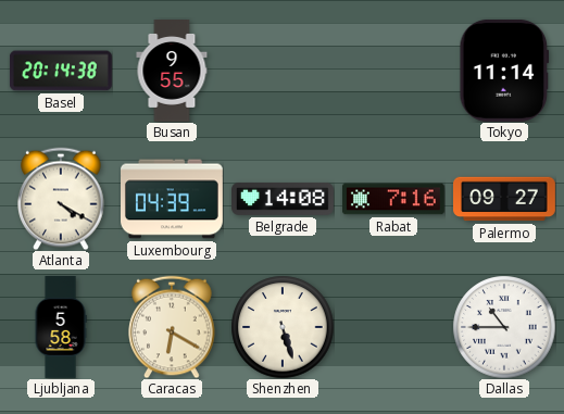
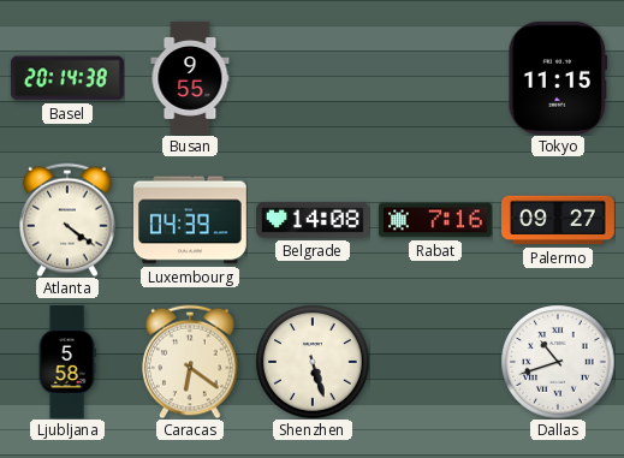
Tokyo: 11:14 -> 11:15 (558, 78)
Atlanta: 4:20 -> 4:21 (67, 220)
Caracas: 6:20 -> 6:21 (190, 362)
Dallas: 10:45 -> 10:42 (558, 362)
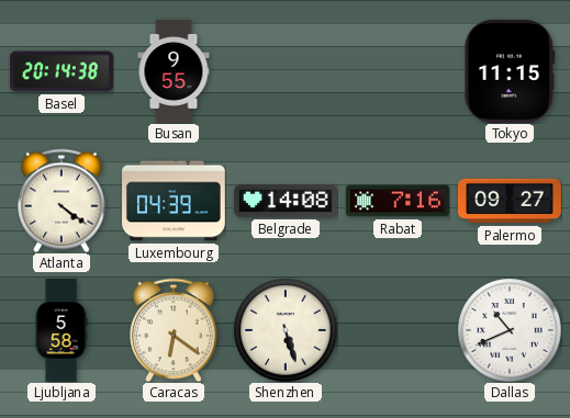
Dallas: 10:42 -> 10:41 (510, 330)
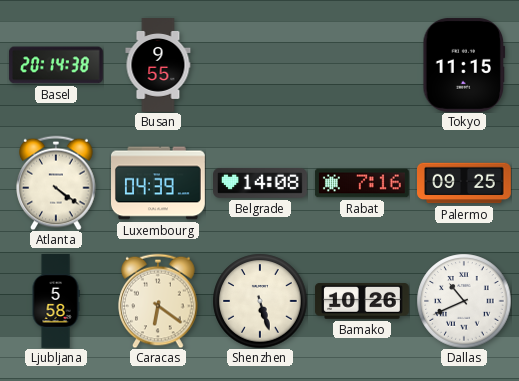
Palermo: 09:27 -> 09:25 (465, 183)
Bamako: none -> 10:26 (362, 302)
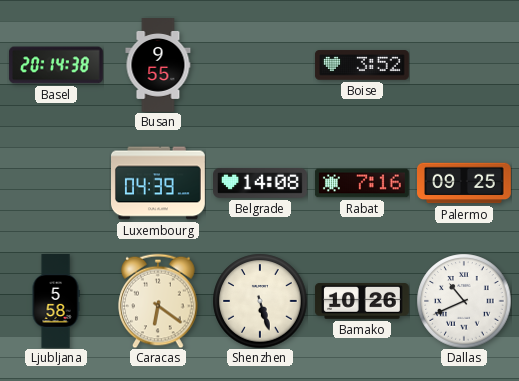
Boise: none -> 3:52 (362, 65)
Tokyo: 11:15 -> none (464, 65)
Atlanta: 4:21 -> none (56, 183)
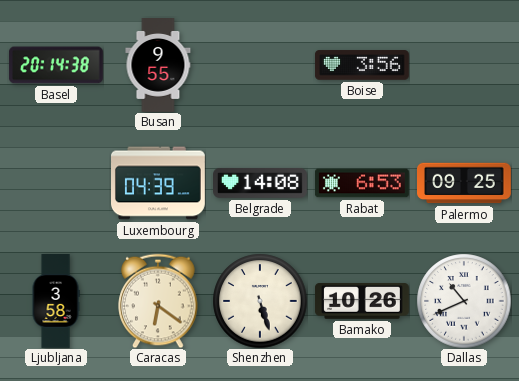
Boise: 3:52 -> 3:56 (362, 65)
Rabat: 7:16 -> 6:53 (362, 183)
Ljubljana: 5:58 -> 3:58 (56, 302)
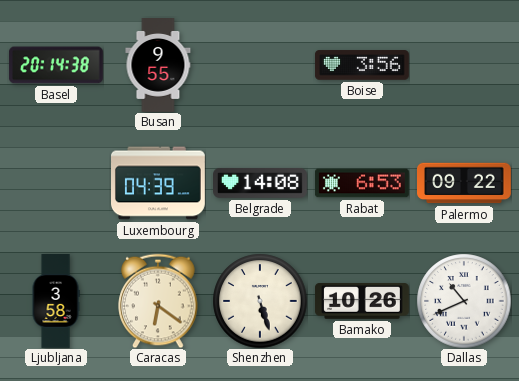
Palermo: 09:25 -> 09:22 (465, 183)
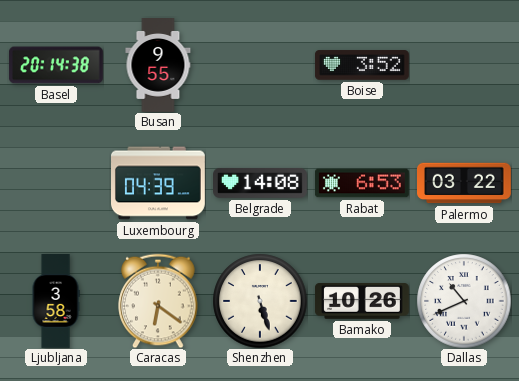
Boise: 3:56 -> 3:52 (362, 65)
Palermo: 09:22 -> 03:22 (465, 183)
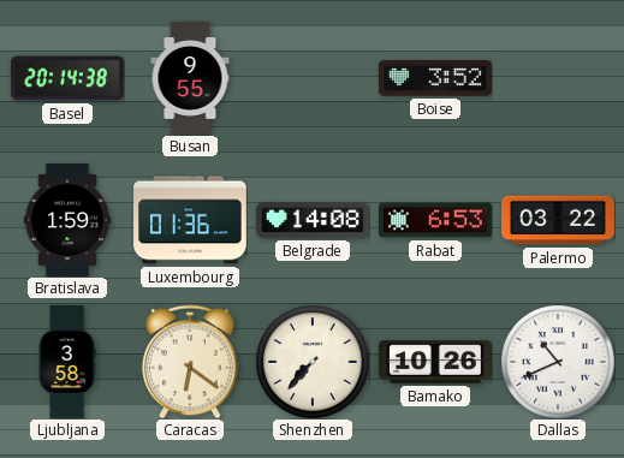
Bratislava: none -> 1:59 (67, 221)
Luxembourg: 04:39 -> 01:36 (191, 220)
Shenzhen: 5:27 -> 7:37 (313, 362)
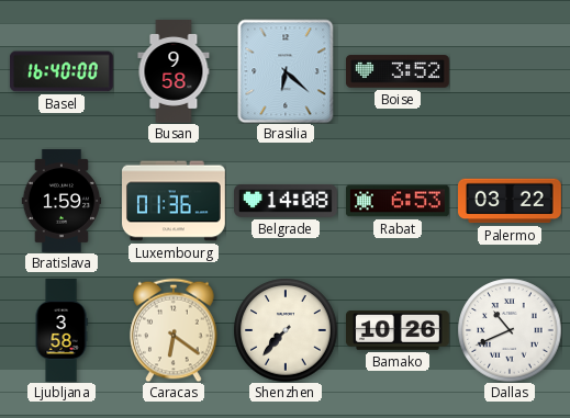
Basel: 20:14 -> 16:40 (62, 71)
Busan: 9:55 -> 9:58 (174, 72)
Brasilia: none -> 6:22 (286, 71)
